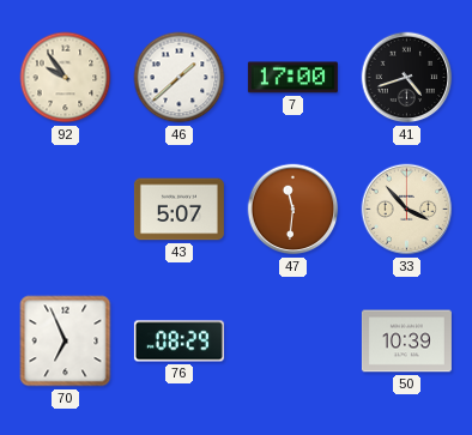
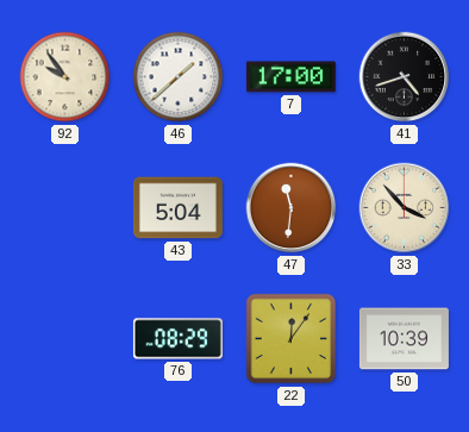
43: 5:07 -> 5:04 (177, 208)
70: 6:56 -> none (66, 342)
22: none -> 12:06 (292, 339)
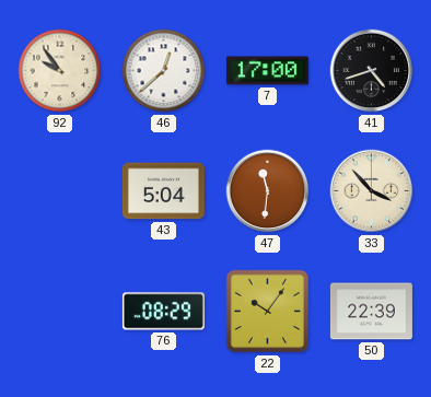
46: 1:38 -> 12:38 (164, 71)
22: 12:06 -> 10:06 (268, 312)
50: 10:39 -> 22:39 (371, 312)
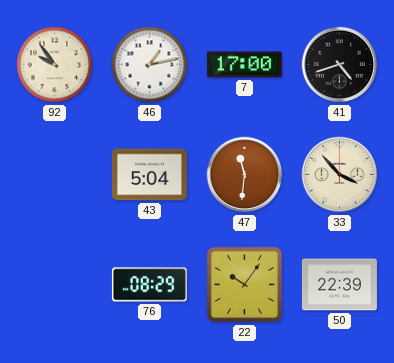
46: 12:38 -> 1:13 (150, 65)
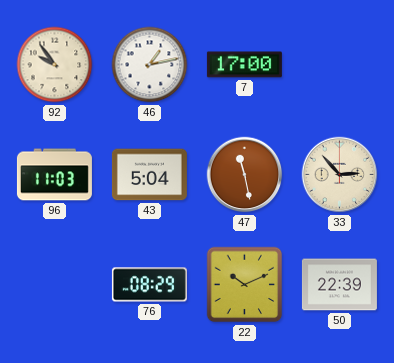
41: 4:42 -> none (340, 65)
96: none -> 11:03 (54, 175)
47: 11:31 -> 11:28 (245, 175)
33: 3:53 -> 2:53 (340, 175)
22: 10:06 -> 10:11 (245, 285)
